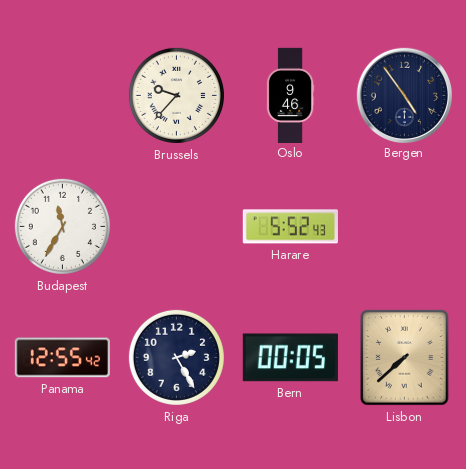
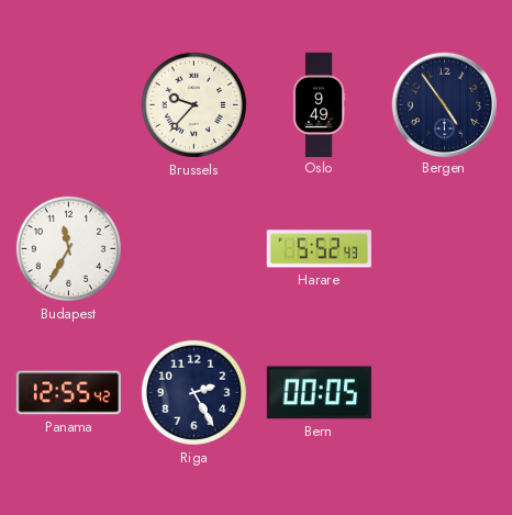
Oslo: 9:46 -> 9:49 (319, 104)
Lisbon: 7:38 -> none (405, 358)
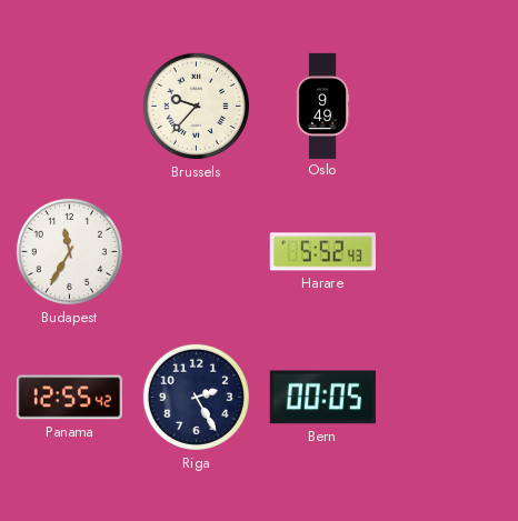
Bergen: 4:54 -> none (444, 104)
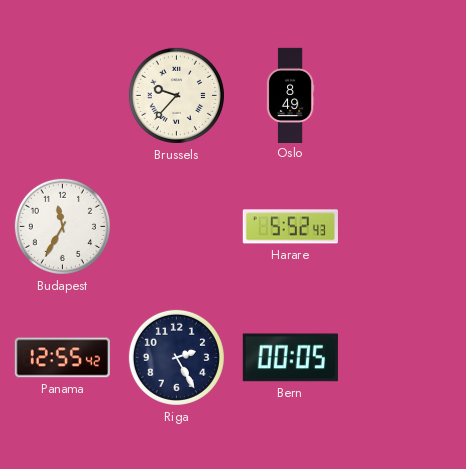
Oslo: 9:49 -> 8:49 (290, 95)
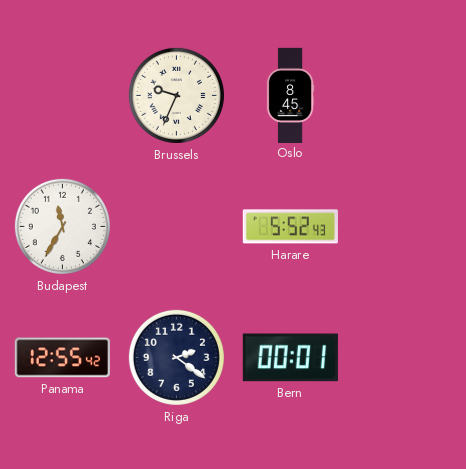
Brussels: 9:37 -> 9:34 (176, 95)
Oslo: 8:49 -> 8:45 (290, 95)
Riga: 2:25 -> 2:21 (176, 357)
Bern: 00:05 -> 00:01 (290, 358)
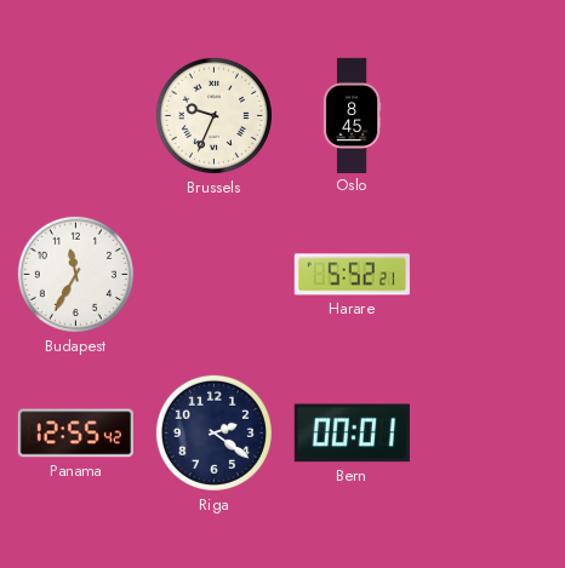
Harare: 5:52:43 -> 5:52:21 (352, 275)
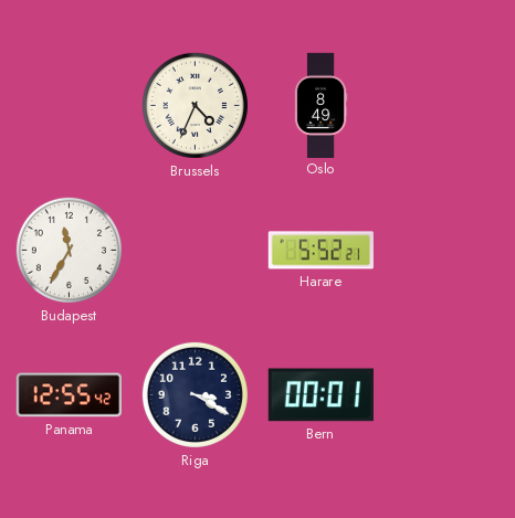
Brussels: 9:34 -> 4:34 (195, 105)
Oslo: 8:45 -> 8:49 (320, 105)
Riga: 2:21 -> 3:20 (195, 394)
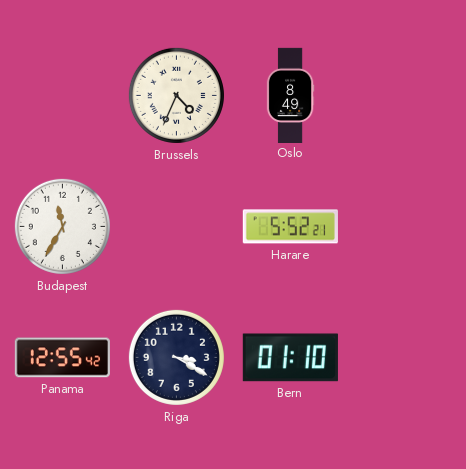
Bern: 00:01 -> 01:10 (290, 358)
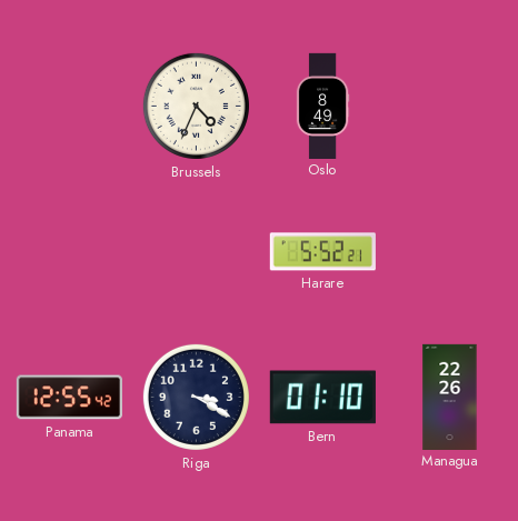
Budapest: 11:35 -> none (62, 226)
Managua: none -> 22:26 (450, 397)
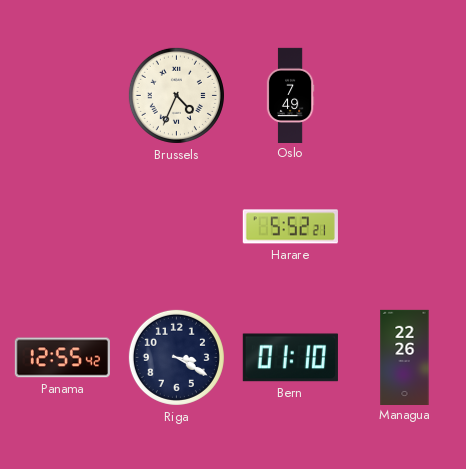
Oslo: 8:49 -> 7:49 (290, 95)
